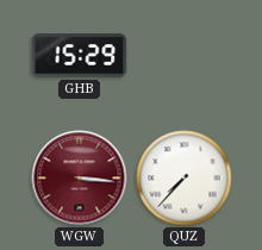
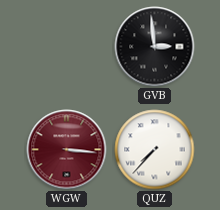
GHB: 15:29 -> none (80, 56)
GVB: none -> 2:59 (155, 47)
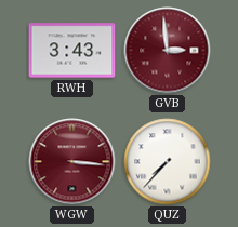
RWH: none -> 3:43 (72, 51)
GVB dial: black -> burgundy (168, 51)
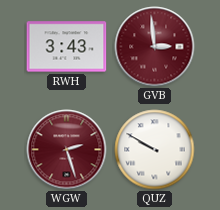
WGW: 3:16 -> 2:27 (67, 150)
QUZ: 7:37 -> 9:50 (155, 150)
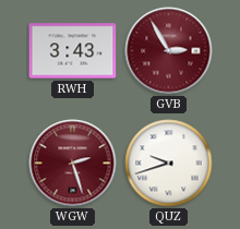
GVB: 2:59 -> 2:55 (169, 51)
QUZ: 9:50 -> 9:42 (169, 164)
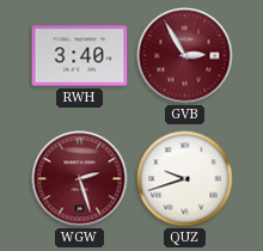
RWH: 3:43 -> 3:40 (80, 56)
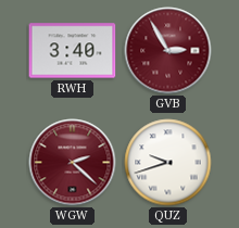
WGW: 2:27 -> 2:22 (73, 163)
